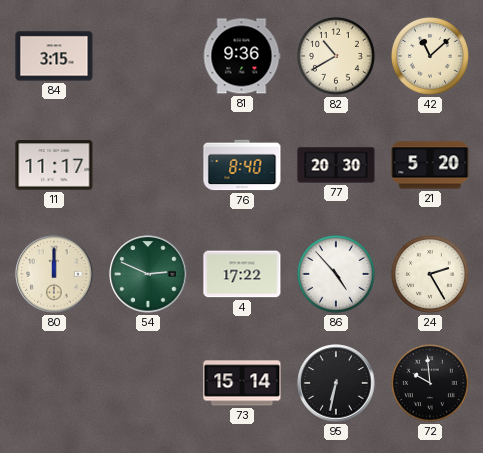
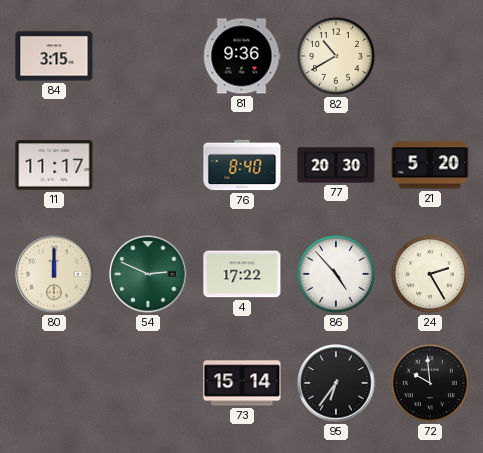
42: 11:08 -> none (430, 56)
95: 6:32 -> 6:36 (336, 383)
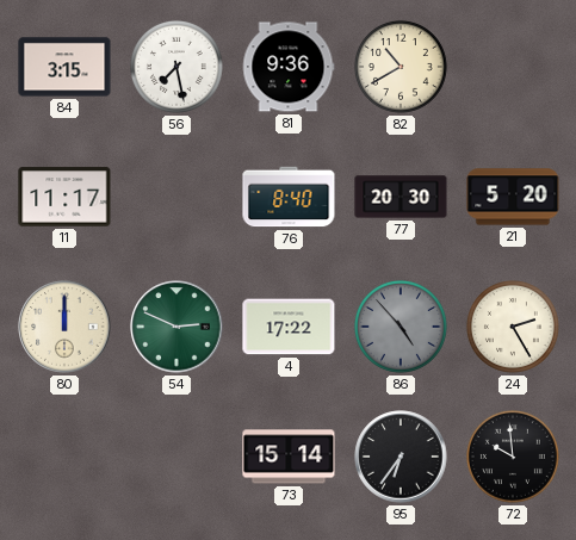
56: none -> 7:28 (176, 67)
86 dial: white -> grey (401, 327)
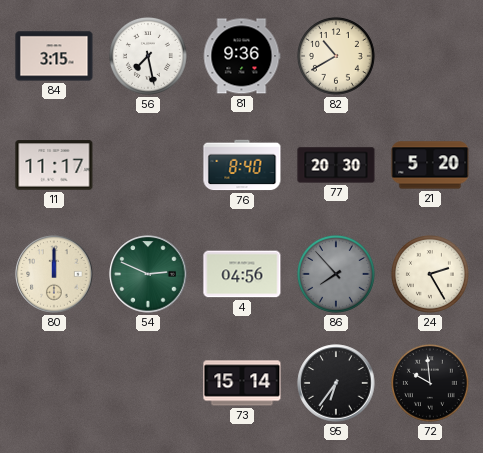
4: 17:22 -> 04:56 (242, 274)
86: 4:53 -> 7:53 (336, 274)
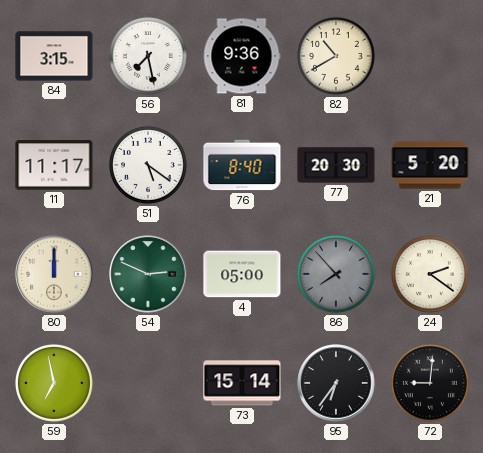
51: none -> 5:21 (148, 165)
4: 04:56 -> 05:00 (242, 274)
24: 2:25 -> 2:21 (430, 274)
59: none -> 6:58 (54, 383)
72: 9:59 -> 9:01 (430, 383)
